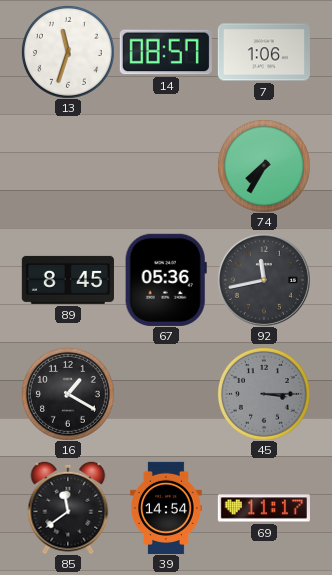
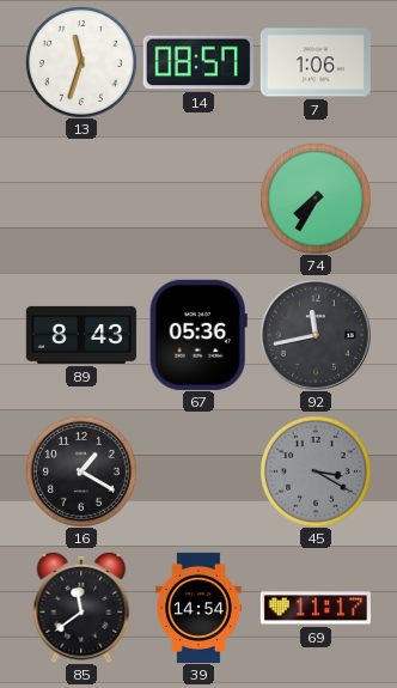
89: 8:45 -> 8:43 (81, 335)
45: 3:15 -> 3:20 (316, 471)
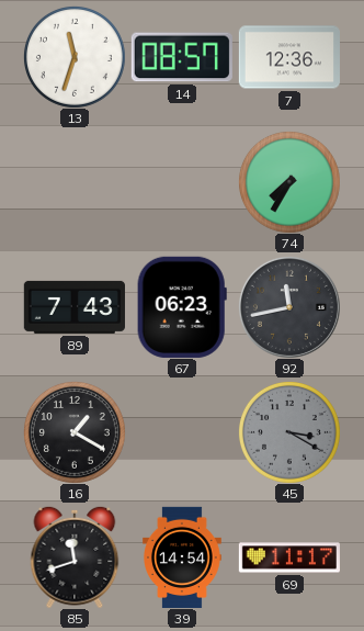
7: 1:06 -> 12:36 (289, 57)
89: 8:43 -> 7:43 (75, 307)
67: 05:36 -> 06:23 (182, 307)
85: 11:39 -> 11:42 (75, 557)
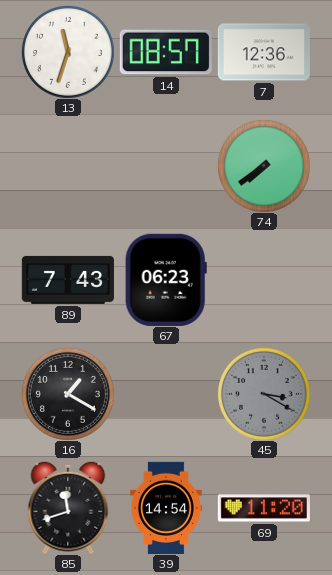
74: 7:35 -> 7:39 (264, 166)
92: 11:43 -> none (289, 307)
69: 11:17 -> 11:20 (264, 508)
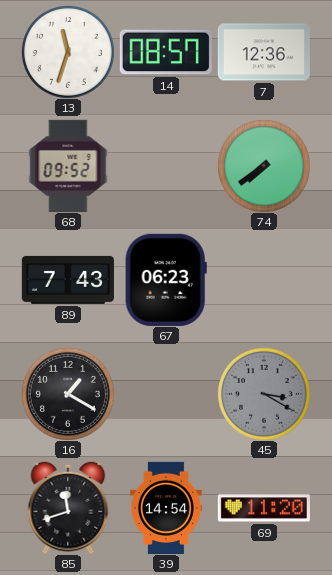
68: none -> 09:52 (68, 166)
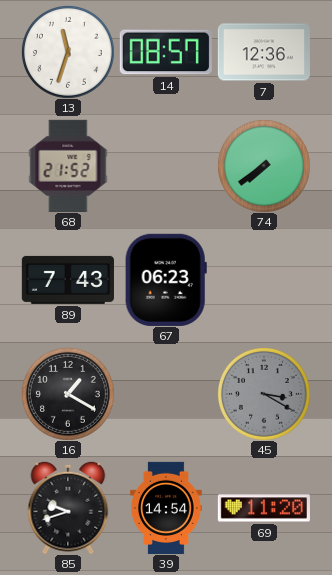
68: 09:52 -> 21:52 (68, 166)
85: 11:42 -> 9:42 (68, 508)
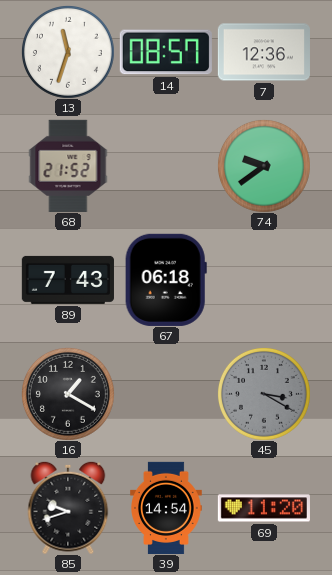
74: 7:39 -> 9:39 (264, 166)
67: 06:23 -> 06:18 (166, 280)
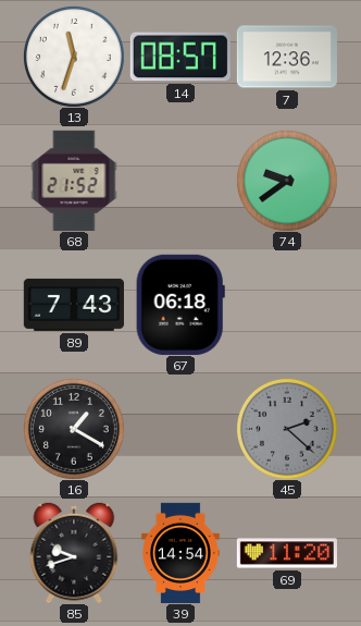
45: 3:20 -> 2:22 (287, 429)
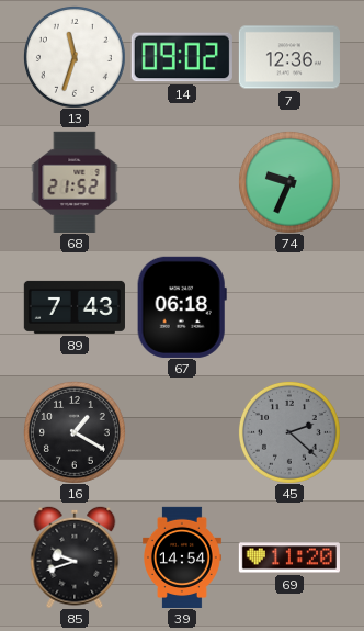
14: 08:57 -> 09:02 (182, 57)
74: 9:39 -> 9:34 (289, 182)
